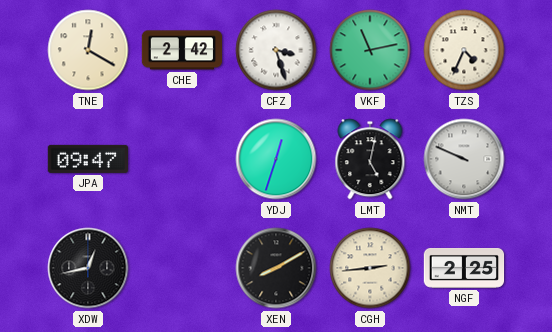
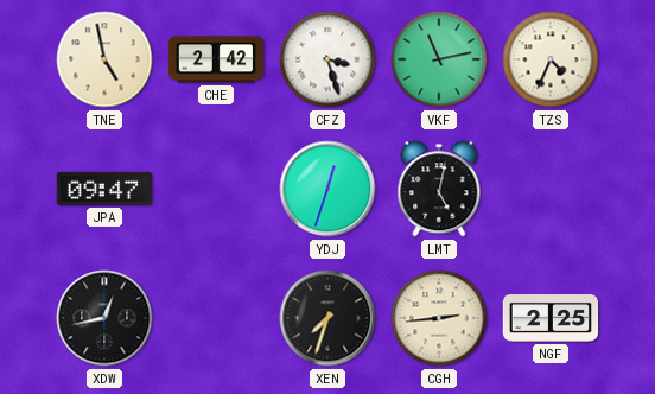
TNE: 12:20 -> 4:58 (104, 59)
NMT: 9:49 -> none (464, 159)
XEN: 8:10 -> 7:33 (327, 318)
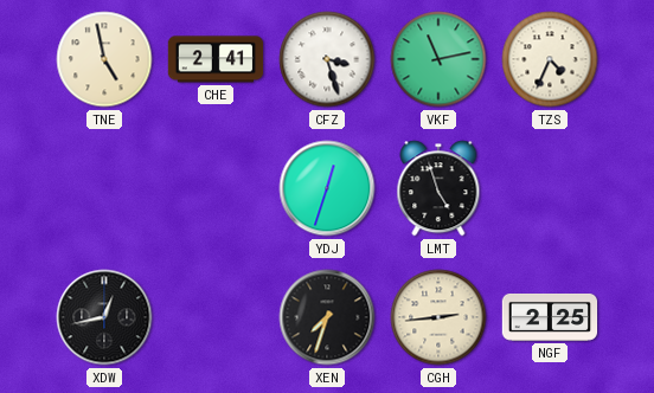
CHE: 2:42 -> 2:41 (216, 59)
JPA: 09:47 -> none (103, 189)
LMT: 5:02 -> 4:57 (438, 188)
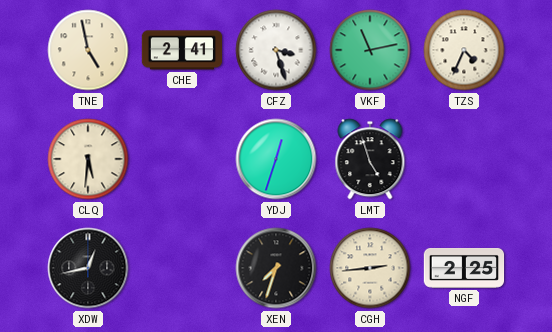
CLQ: none -> 5:31 (88, 159)
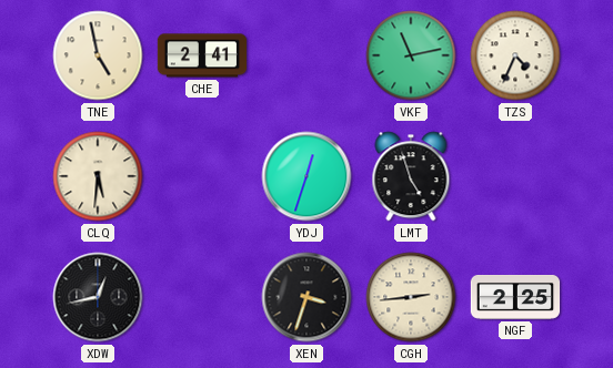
CFZ: 3:27 -> none (276, 50)
XEN: 7:33 -> 3:33 (306, 297)
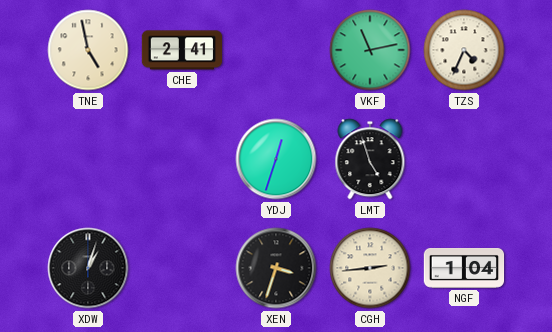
CLQ: 5:31 -> none (98, 176)
XDW: 12:43 -> 1:03 (88, 268)
NGF: 2:25 -> 1:04 (464, 269)
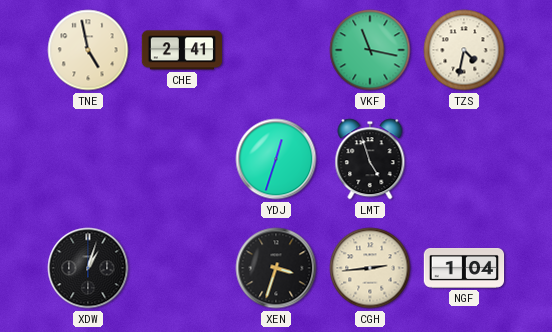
VKF: 11:13 -> 11:17 (370, 50)
TZS: 4:34 -> 4:32 (464, 50)
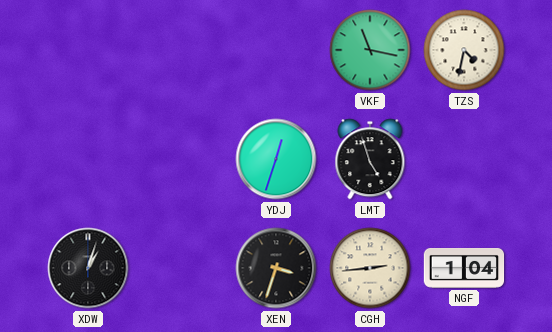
TNE: 4:58 -> none (88, 50)
CHE: 2:41 -> none (182, 50)
